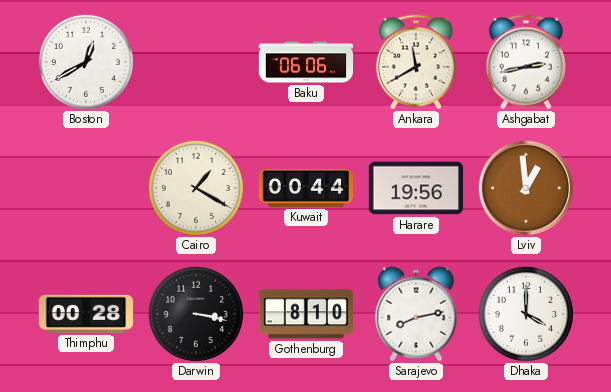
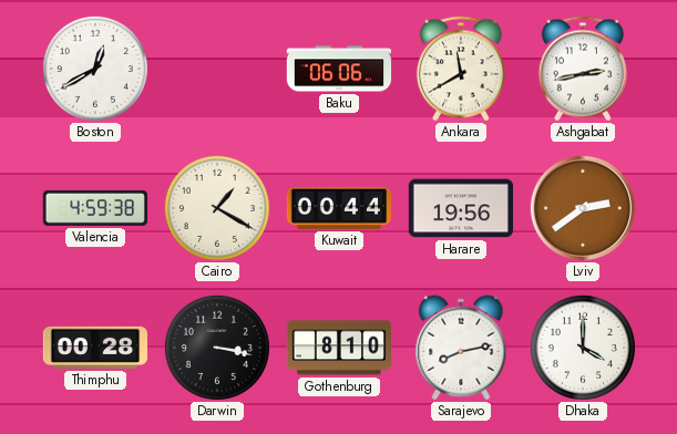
Valencia: none -> 4:59 (94, 208)
Lviv: 12:59 -> 2:39 (582, 207)
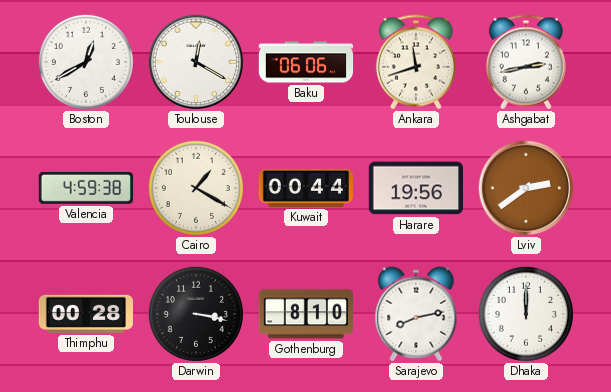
Toulouse: none -> 12:20 (195, 61)
Ankara: 11:40 -> 11:42 (416, 62)
Dhaka: 4:00 -> 12:00 (526, 314)
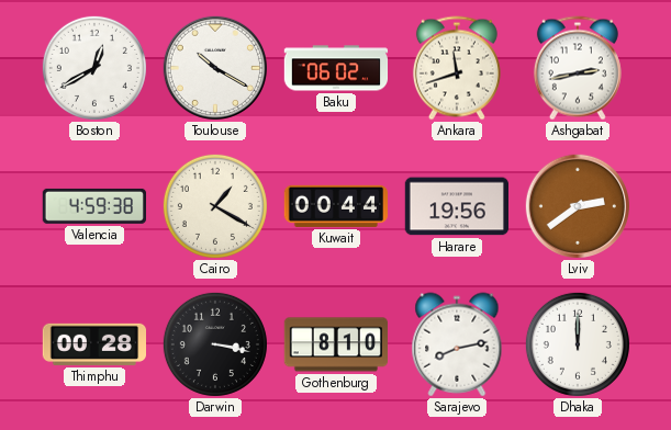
Toulouse: 12:20 -> 10:20 (214, 67)
Baku: 06:06 -> 06:02 (336, 68)
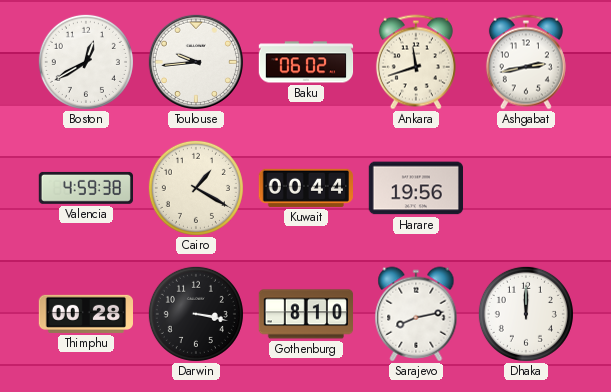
Toulouse: 10:20 -> 9:44 (195, 61)
Lviv: 2:39 -> none (577, 205)
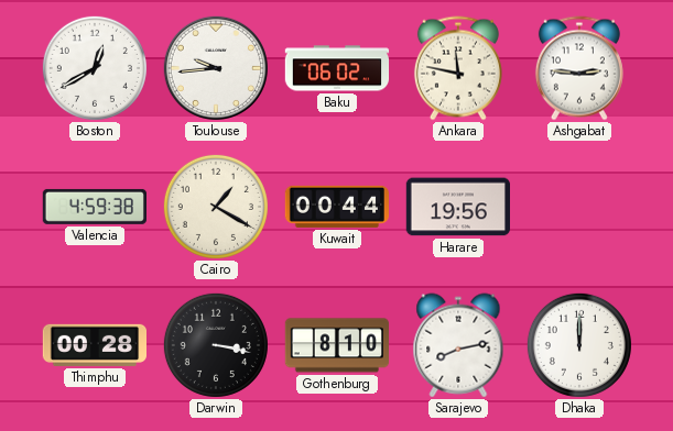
Ankara: 11:42 -> 11:47 (458, 68)
Ashgabat: 2:43 -> 2:46 (579, 68)
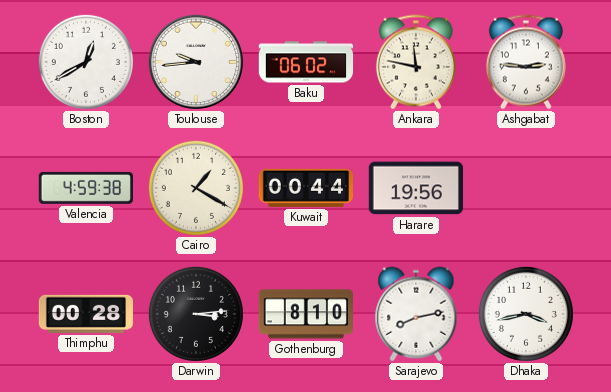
Darwin: 3:17 -> 3:14 (196, 314)
Dhaka: 12:00 -> 3:43 (526, 314)
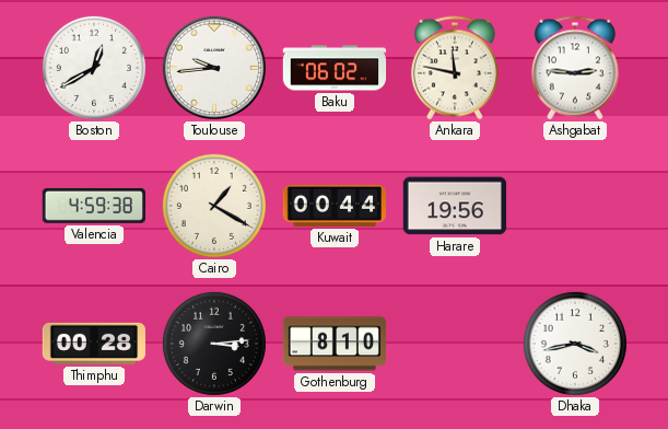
Sarajevo: 8:13 -> none (416, 314)
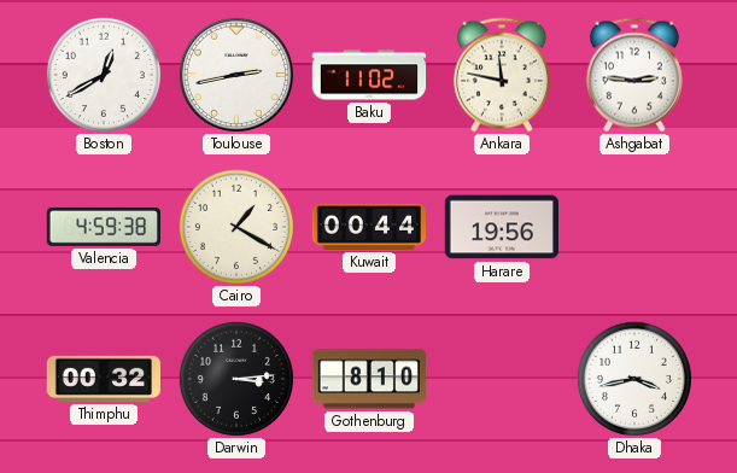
Toulouse: 9:44 -> 2:43 (235, 74)
Baku: 06:02 -> 11:02 (369, 75)
Thimphu: 00:28 -> 00:32 (103, 379)
